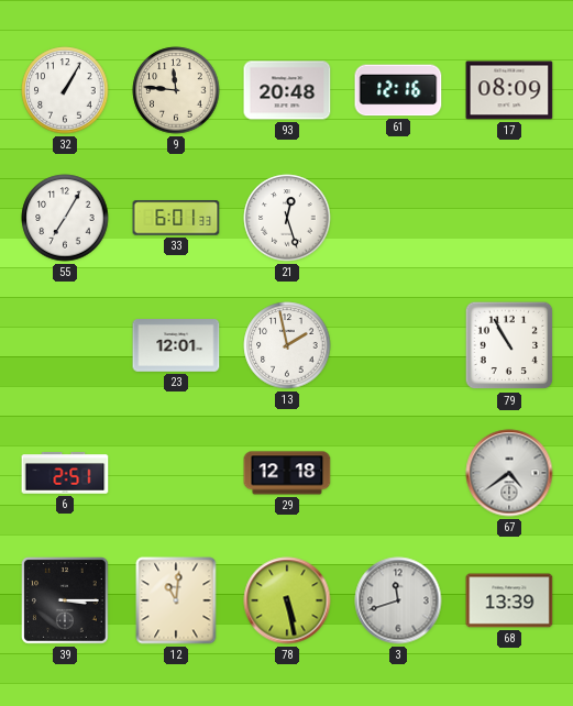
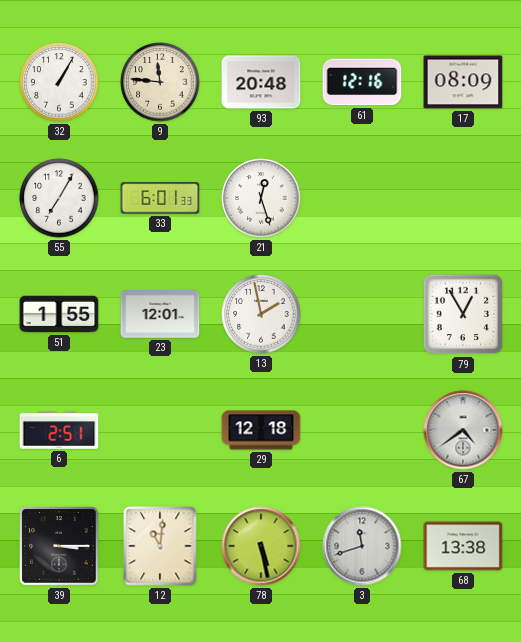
51: none -> 1:55 (59, 314)
79: 10:55 -> 12:55 (463, 314)
68: 13:39 -> 13:38 (463, 546)
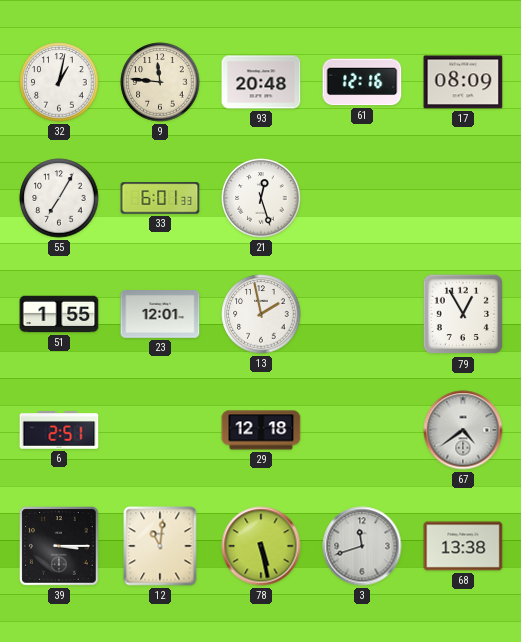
32: 1:05 -> 1:02 (59, 82)
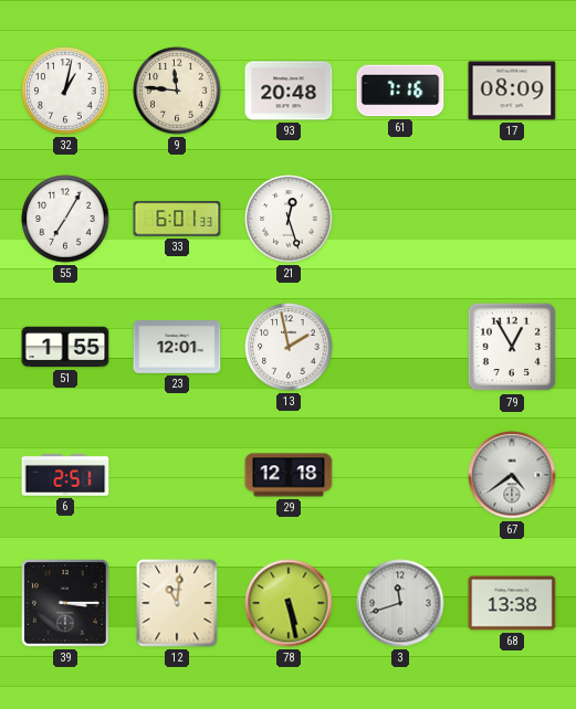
61: 12:16 -> 7:16 (400, 91)
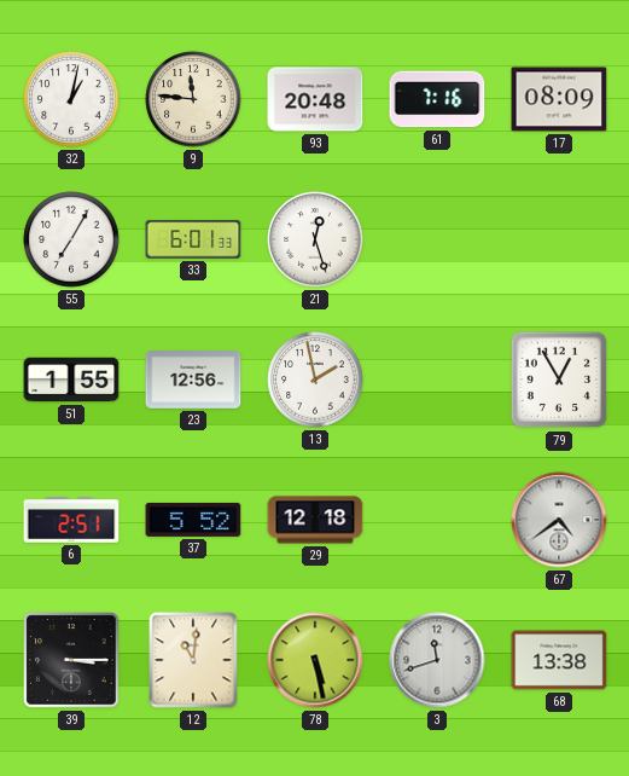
23: 12:01 -> 12:56 (193, 381)
37: none -> 5:52 (193, 520)
